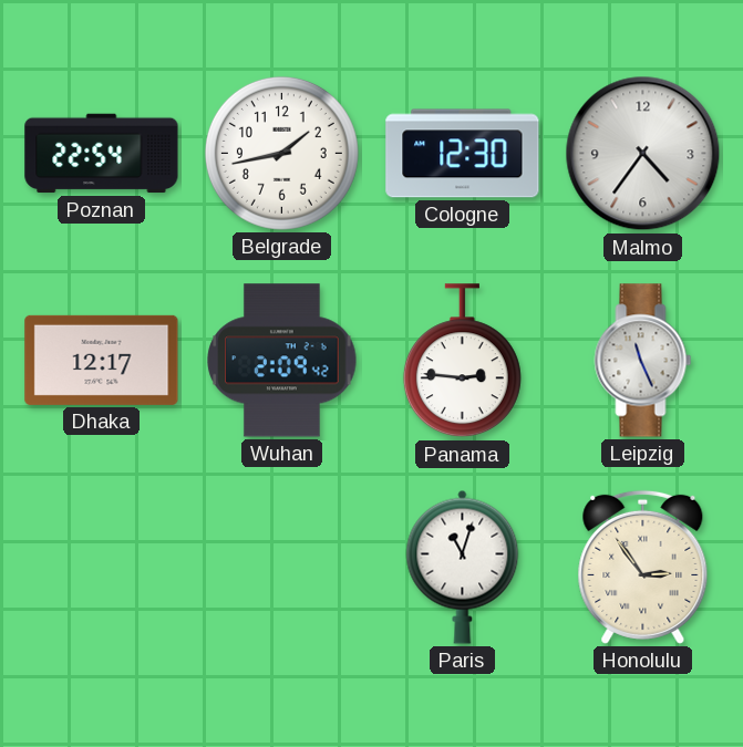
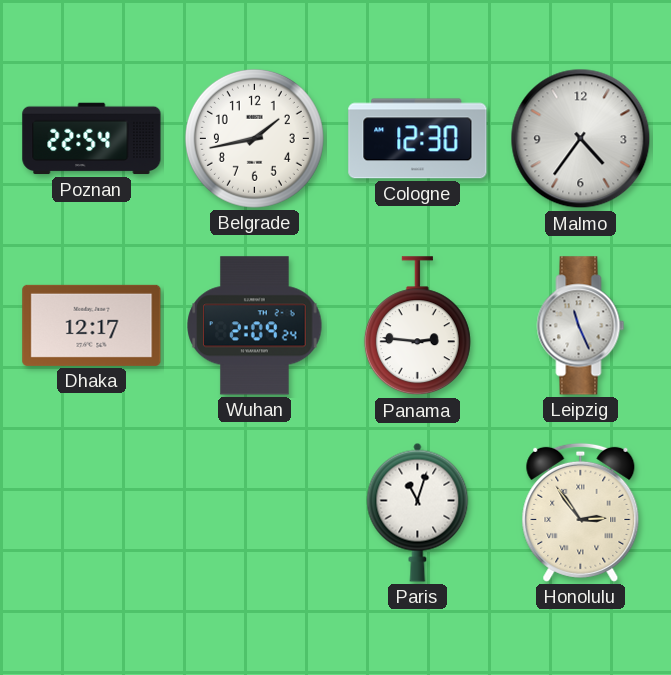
Wuhan: 2:09:42 -> 2:09:24 (255, 326)
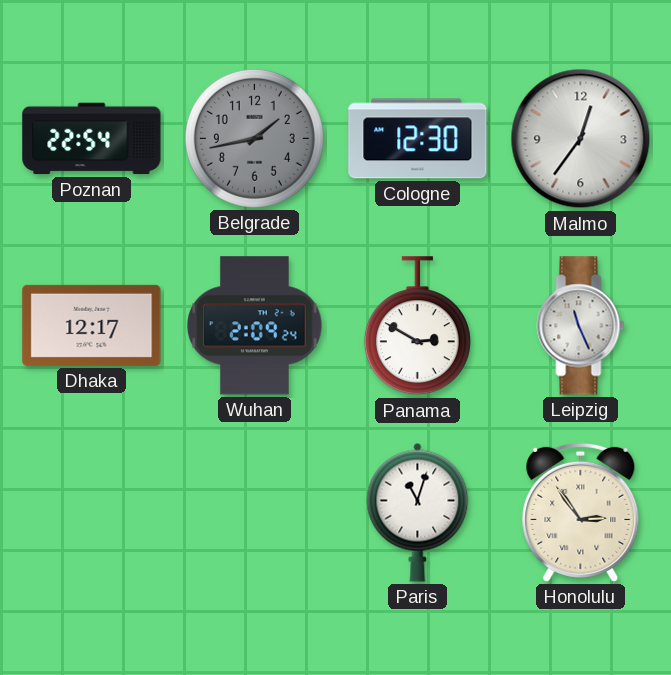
Belgrade dial: white -> grey (254, 138)
Malmo: 4:36 -> 12:36 (581, 139)
Panama: 2:46 -> 2:50 (417, 326)
